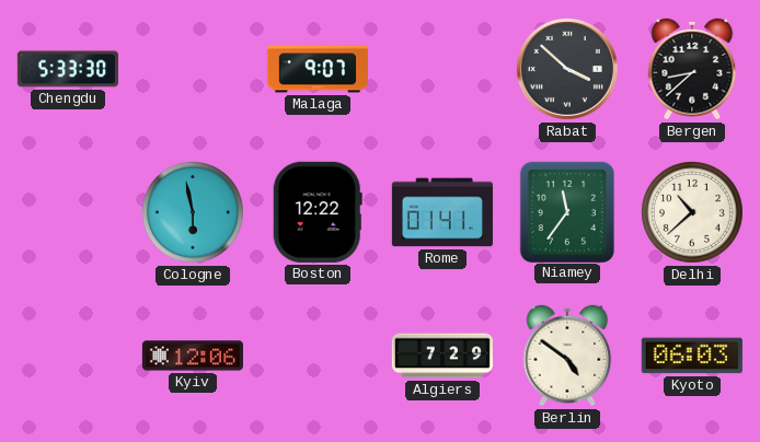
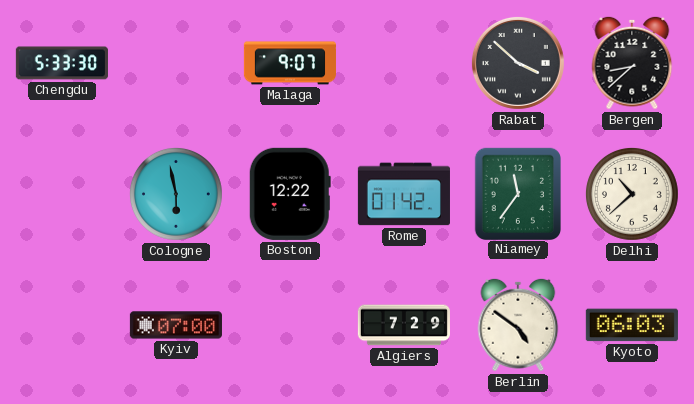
Rome: 01:41 -> 01:42 (404, 194)
Kyiv: 12:06 -> 07:00 (176, 325)
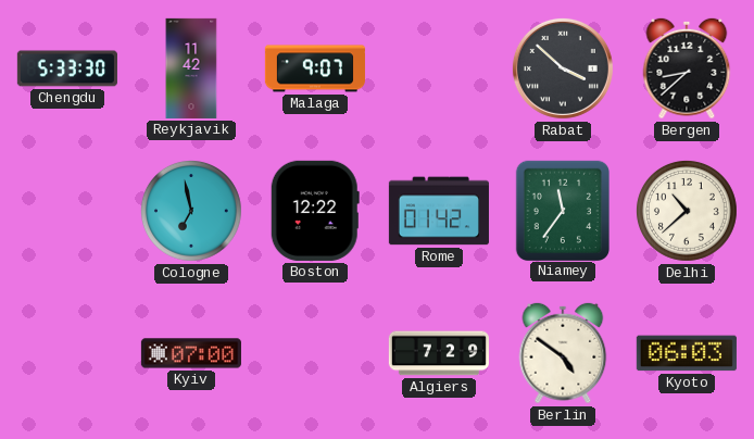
Reykjavik: none -> 11:42 (191, 68)
Cologne: 5:58 -> 6:58 (191, 211)
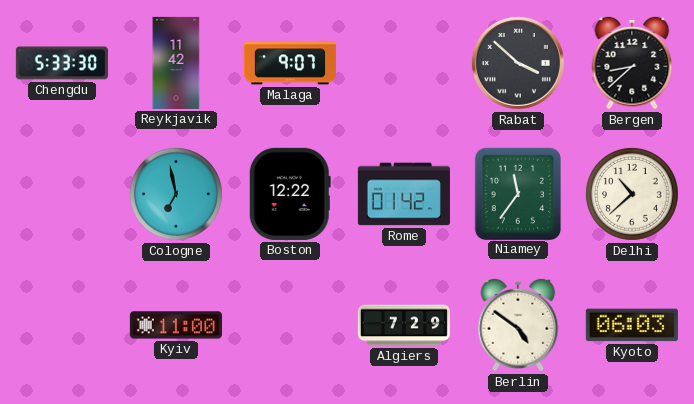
Kyiv: 07:00 -> 11:00 (176, 325)
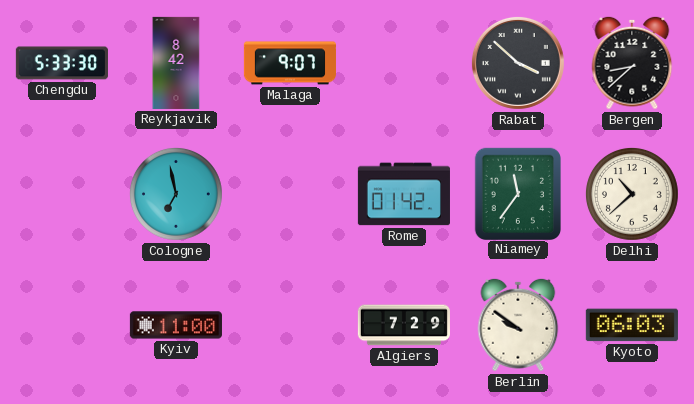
Reykjavik: 11:42 -> 8:42 (176, 63)
Boston: 12:22 -> none (290, 194)
Berlin: 4:51 -> 9:51 (518, 325)
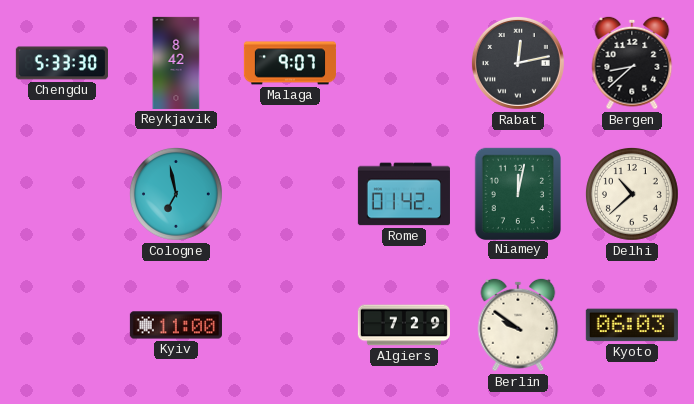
Rabat: 3:52 -> 12:13 (518, 63)
Niamey: 11:36 -> 12:02 (517, 193)
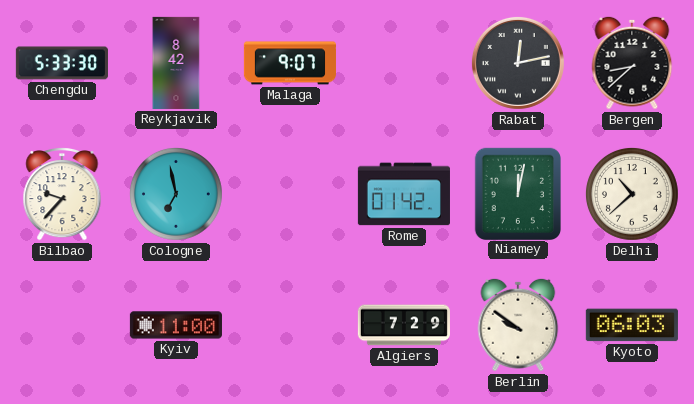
Bilbao: none -> 9:37 (62, 194)
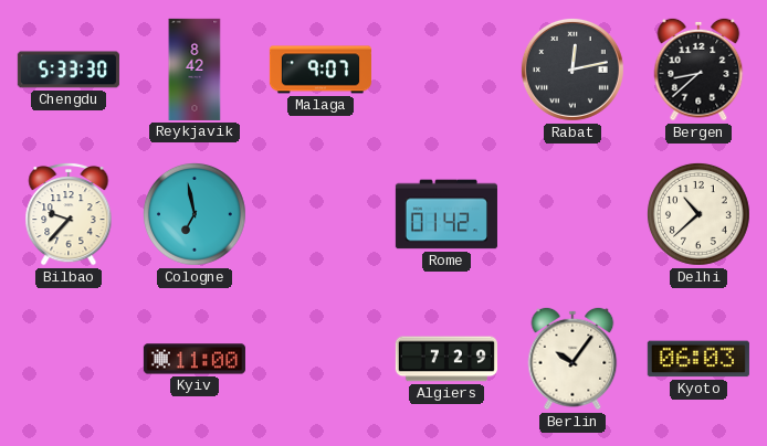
Niamey: 12:02 -> none (517, 193)
Berlin: 9:51 -> 10:06 (572, 359)
